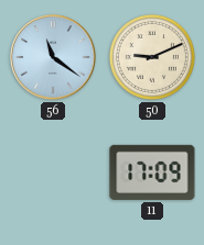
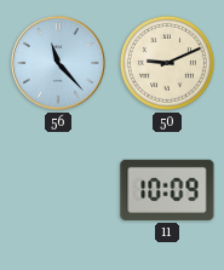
56: 11:21 -> 11:23 (58, 63)
11: 17:09 -> 10:09 (167, 190)
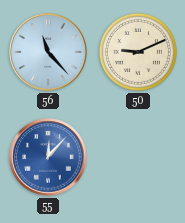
55: none -> 12:07 (48, 157)
11: 10:09 -> none (167, 190)
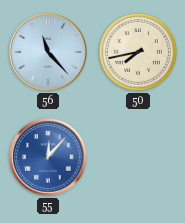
50: 9:11 -> 7:43 (138, 52)
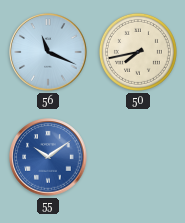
56: 11:23 -> 11:19 (48, 52)
55: 12:07 -> 10:09 (48, 157)
